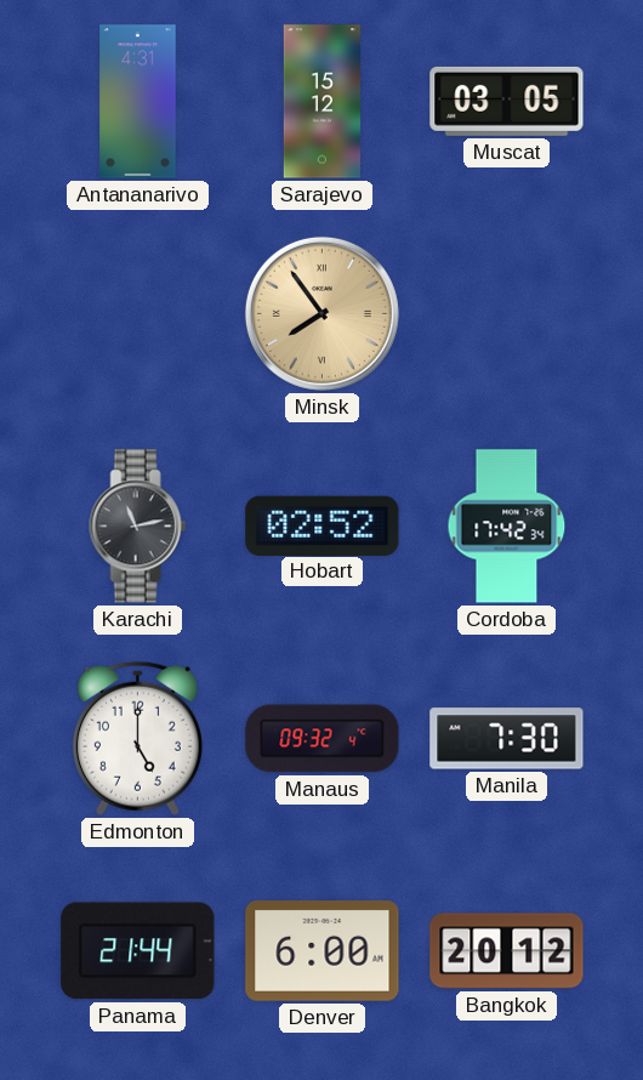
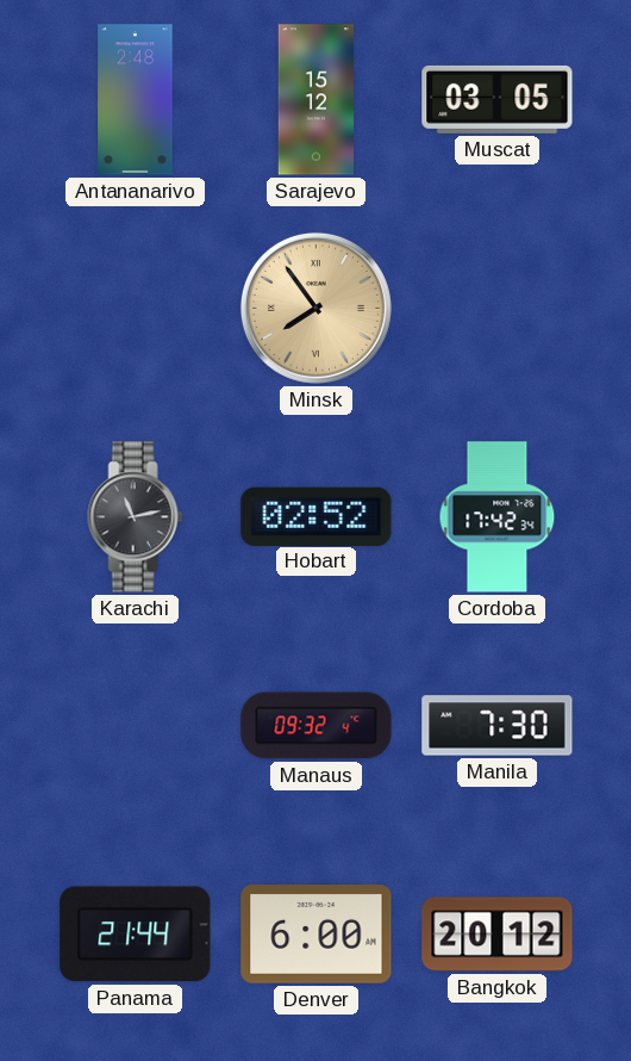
Antananarivo: 4:31 -> 2:48 (136, 100)
Edmonton: 5:00 -> none (137, 738)
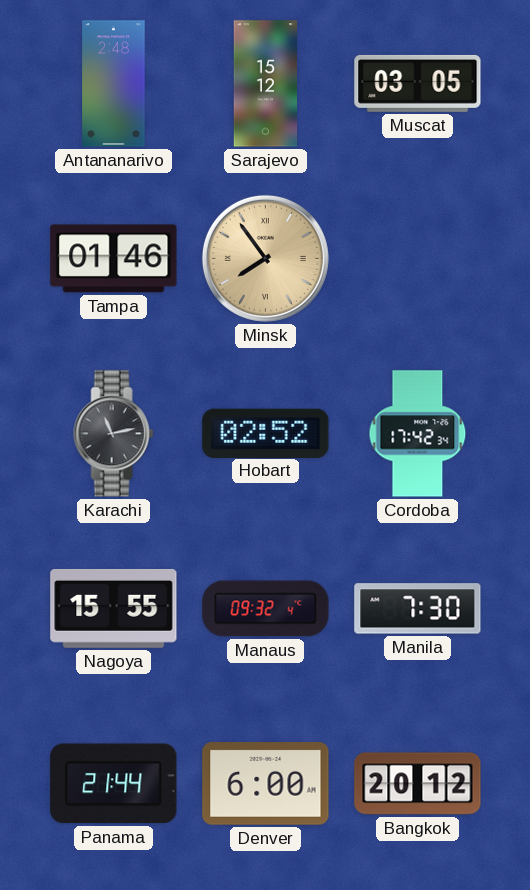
Tampa: none -> 01:46 (114, 259)
Nagoya: none -> 15:55 (114, 608)
